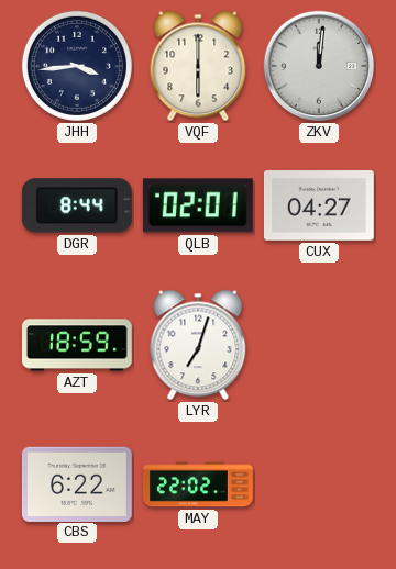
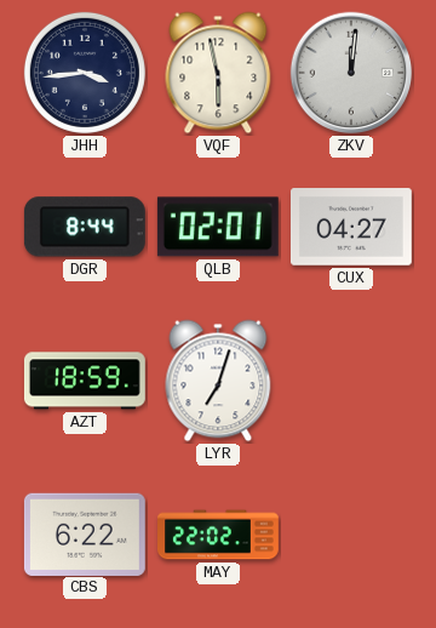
VQF: 6:00 -> 5:58 (218, 73)
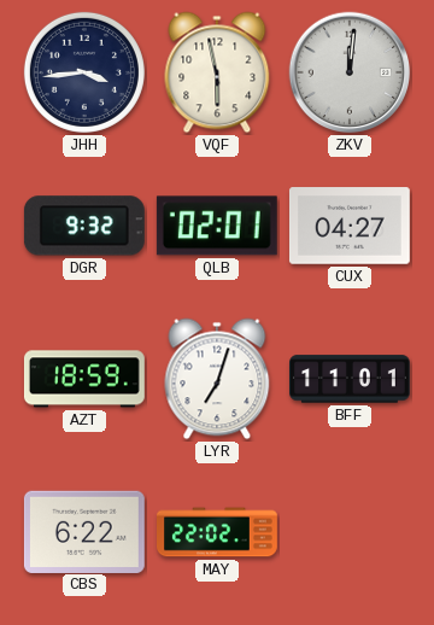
DGR: 8:44 -> 9:32 (84, 226)
BFF: none -> 11:01 (351, 379)
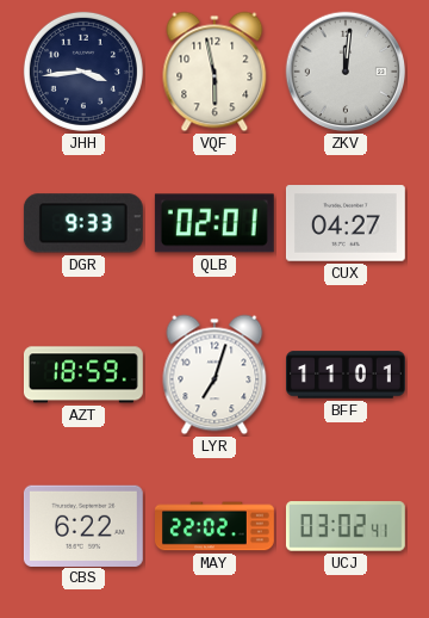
DGR: 9:32 -> 9:33 (83, 223)
UCJ: none -> 03:02 (346, 526)
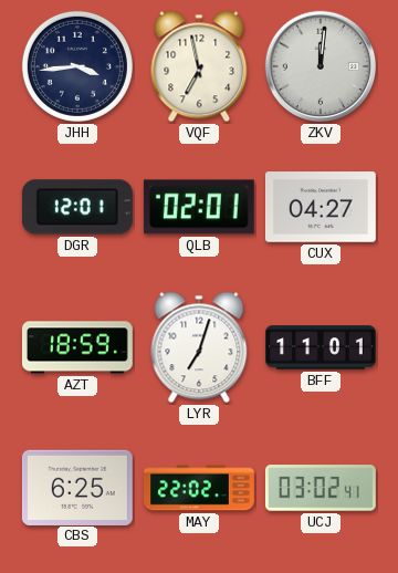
VQF: 5:58 -> 6:58 (199, 66)
DGR: 9:33 -> 12:01 (77, 207)
CBS: 6:22 -> 6:25 (77, 487)
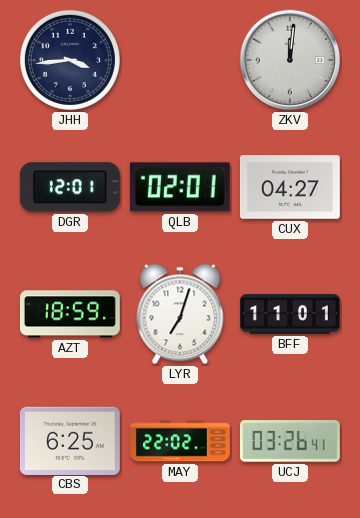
VQF: 6:58 -> none (199, 66)
UCJ: 03:02 -> 03:26 (290, 441)
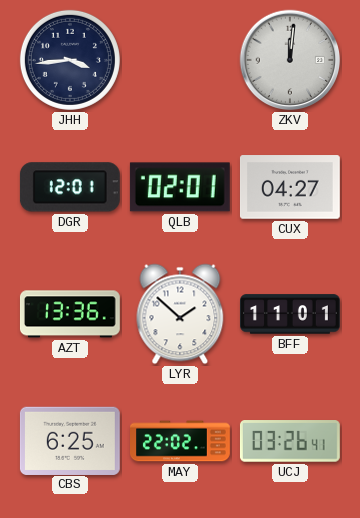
AZT: 18:59 -> 13:36 (70, 314)
LYR: 7:03 -> 1:52 (180, 314)
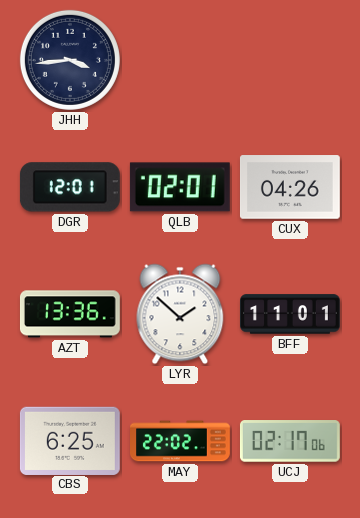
ZKV: 12:01 -> none (290, 60)
CUX: 04:27 -> 04:26 (290, 187)
UCJ: 03:26 -> 02:17 (290, 441)
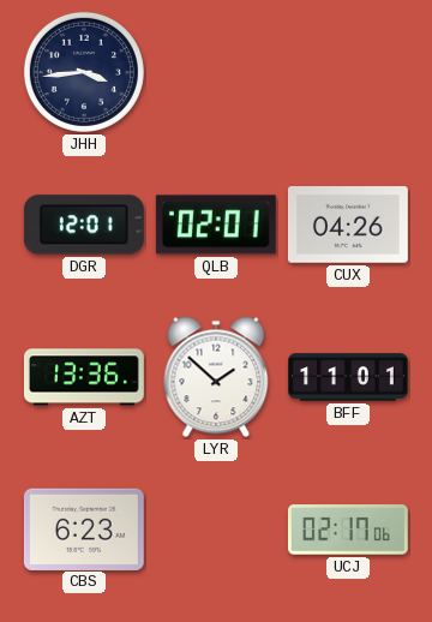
CBS: 6:25 -> 6:23 (84, 528)
MAY: 22:02 -> none (181, 441)
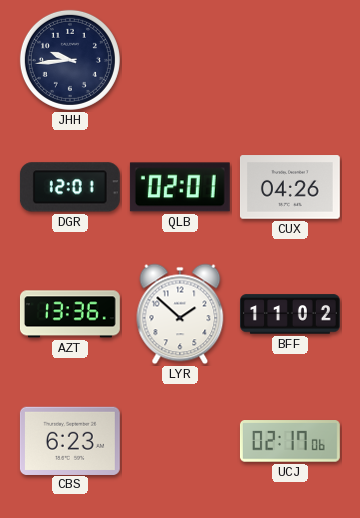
JHH: 3:44 -> 9:44 (70, 60)
BFF: 11:01 -> 11:02 (291, 314)
